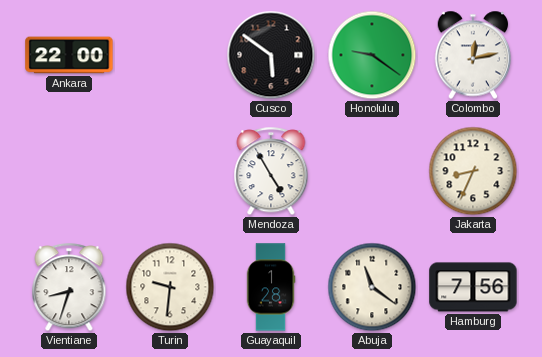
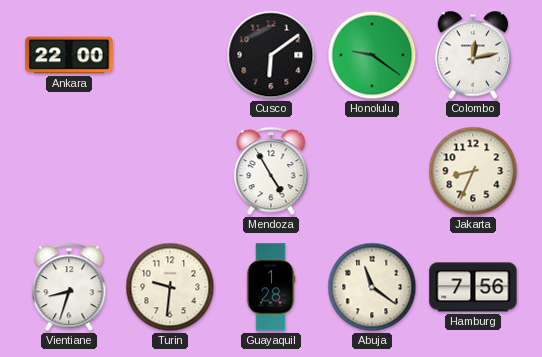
Cusco: 5:51 -> 6:09 (271, 55)
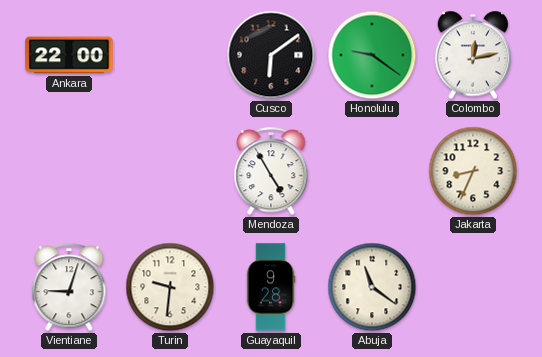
Vientiane: 8:33 -> 9:03 (69, 288)
Guayaquil: 1:28 -> 9:28 (271, 287)
Hamburg: 7:56 -> none (473, 287)
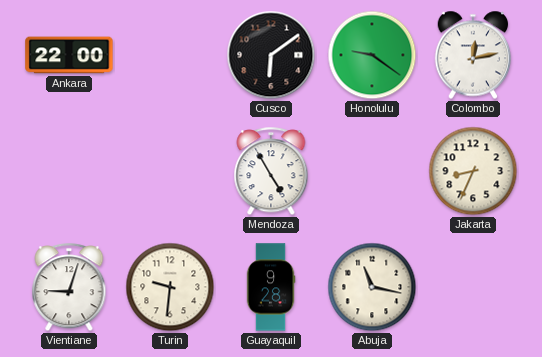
Abuja: 11:21 -> 11:17 (372, 287)
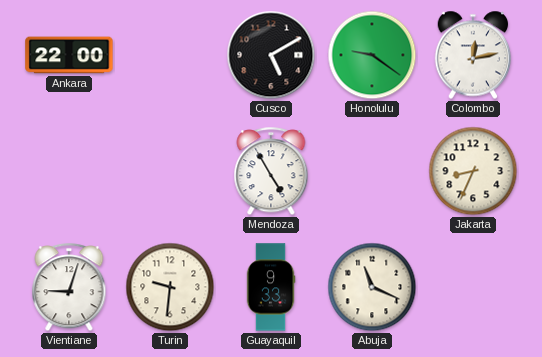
Cusco: 6:09 -> 5:10 (271, 55)
Guayaquil: 9:28 -> 9:33 (271, 287)
Abuja: 11:17 -> 11:19 (372, 287)
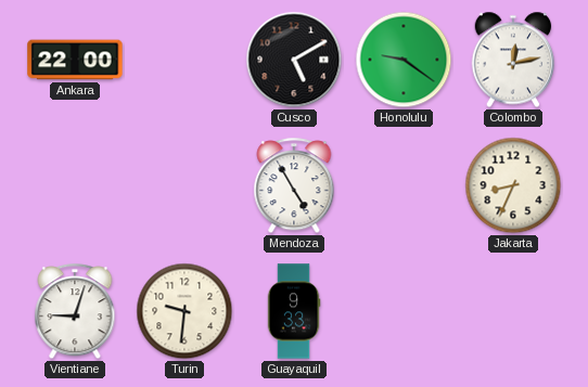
Abuja: 11:19 -> none (372, 287)
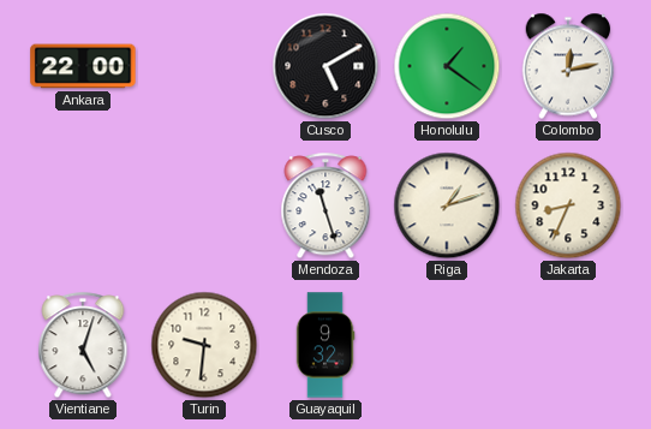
Honolulu: 9:21 -> 1:21 (447, 66)
Mendoza: 4:55 -> 11:27 (325, 207)
Riga: none -> 1:12 (447, 205)
Vientiane: 9:03 -> 5:03 (83, 346)
Guayaquil: 9:33 -> 9:32 (325, 345)
